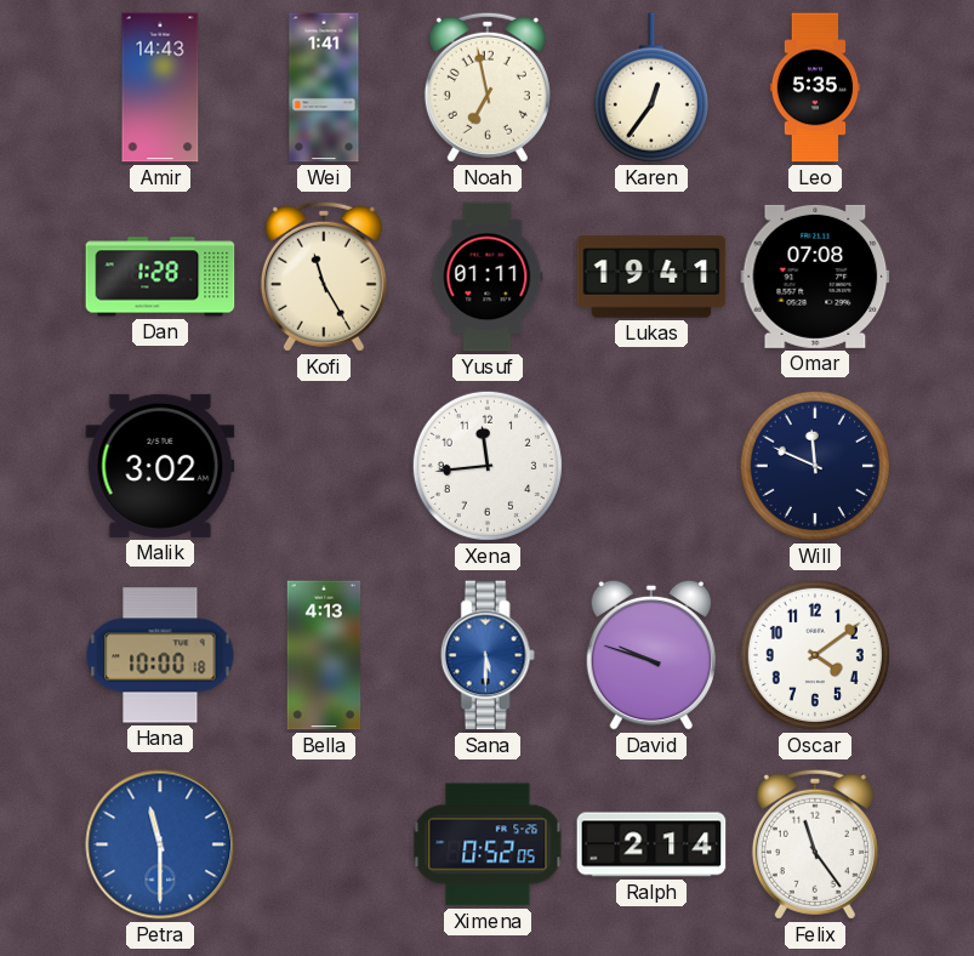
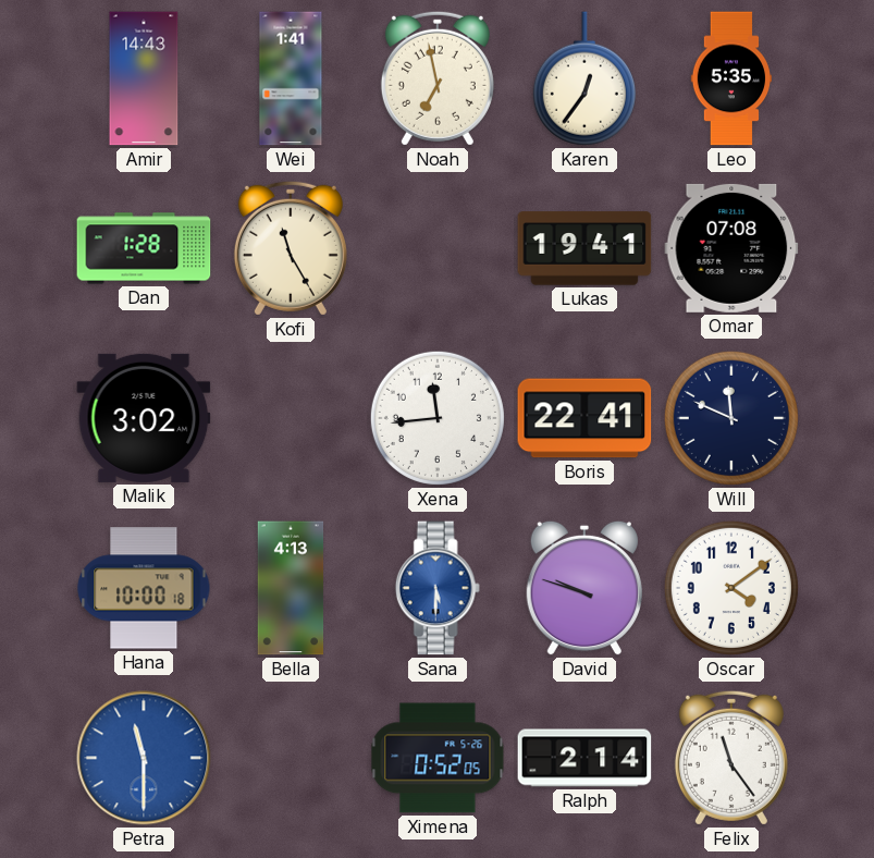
Yusuf: 01:11 -> none (488, 277)
Boris: none -> 22:41 (584, 418)
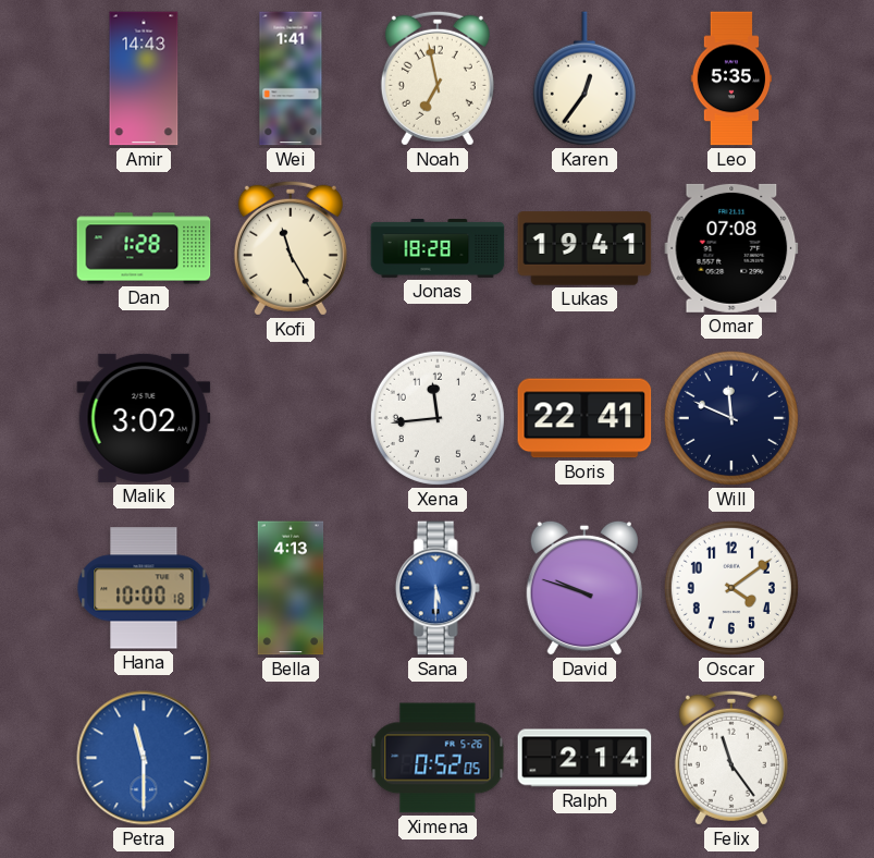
Jonas: none -> 18:28 (438, 249)
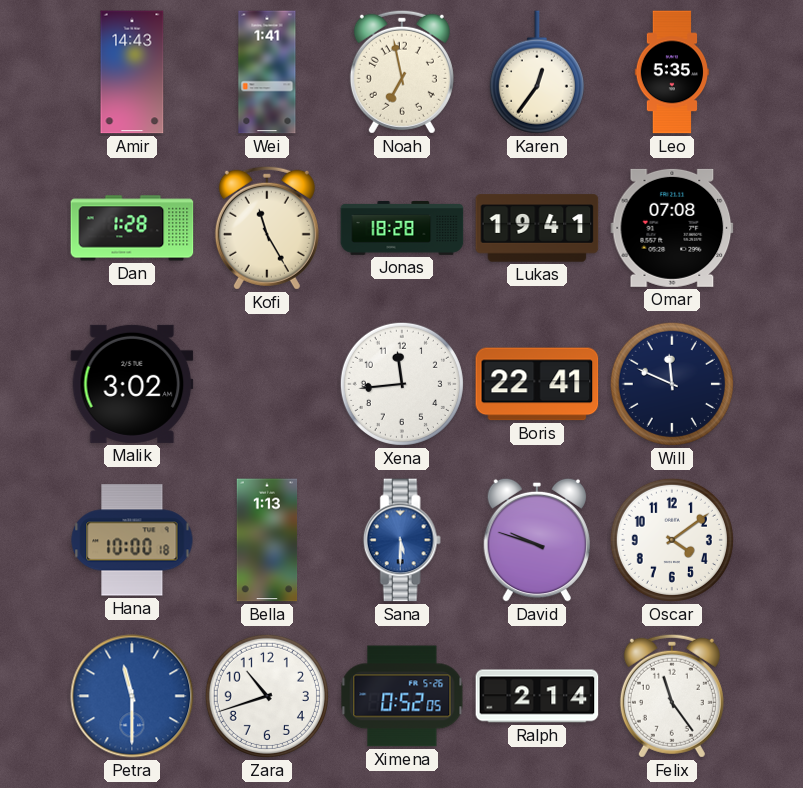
Bella: 4:13 -> 1:13 (267, 540)
Zara: none -> 10:42 (267, 696)
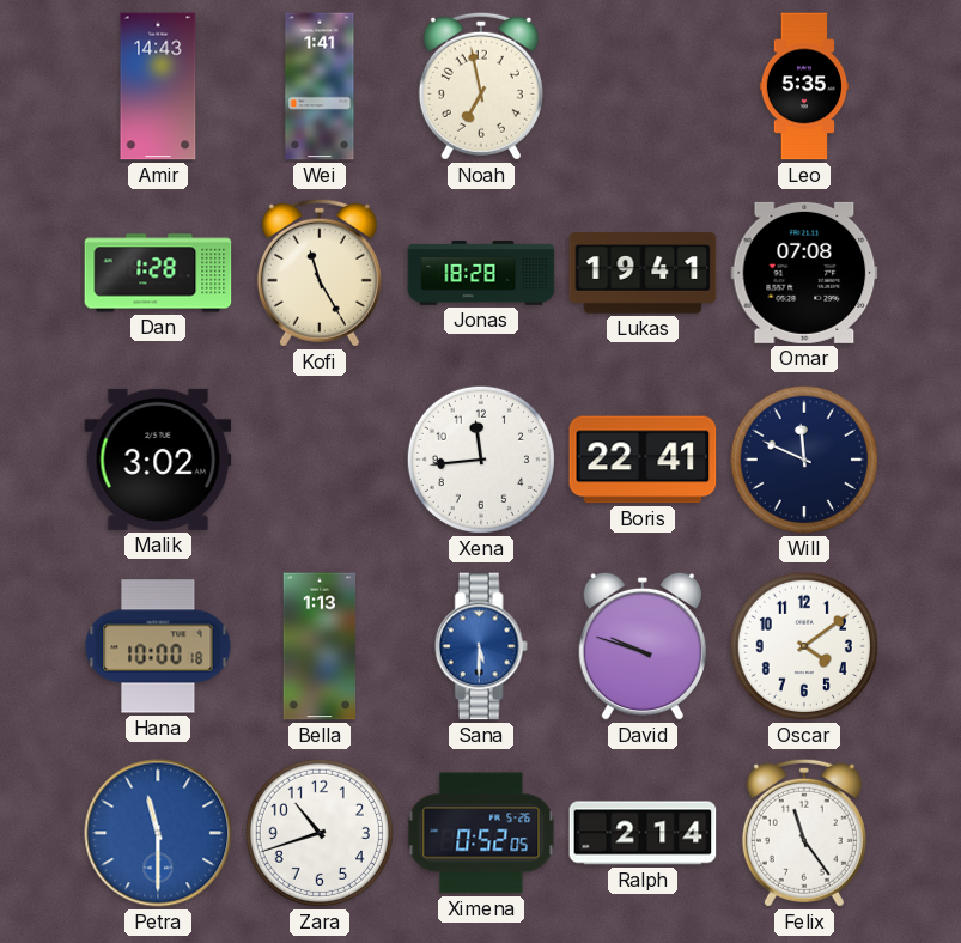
Karen: 12:36 -> none (537, 72)
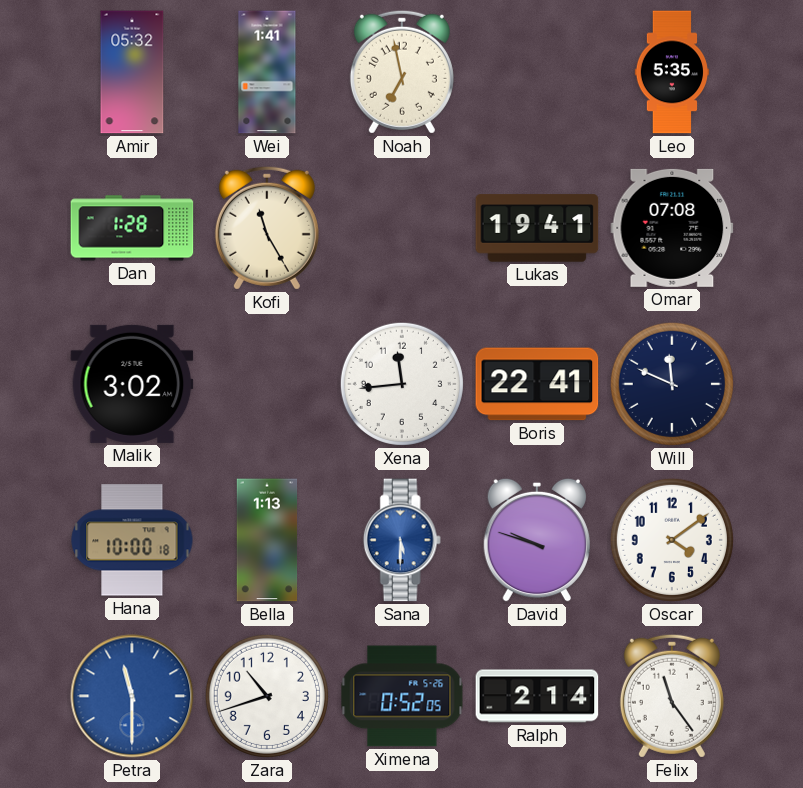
Amir: 14:43 -> 05:32 (132, 72)
Jonas: 18:28 -> none (481, 274)
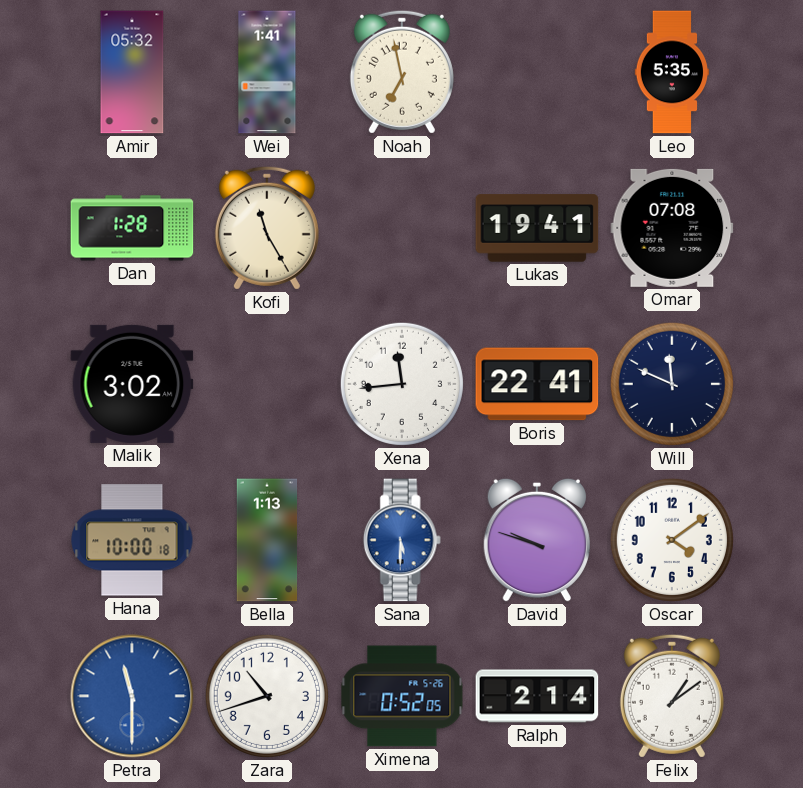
Felix: 11:24 -> 1:09 (672, 696)
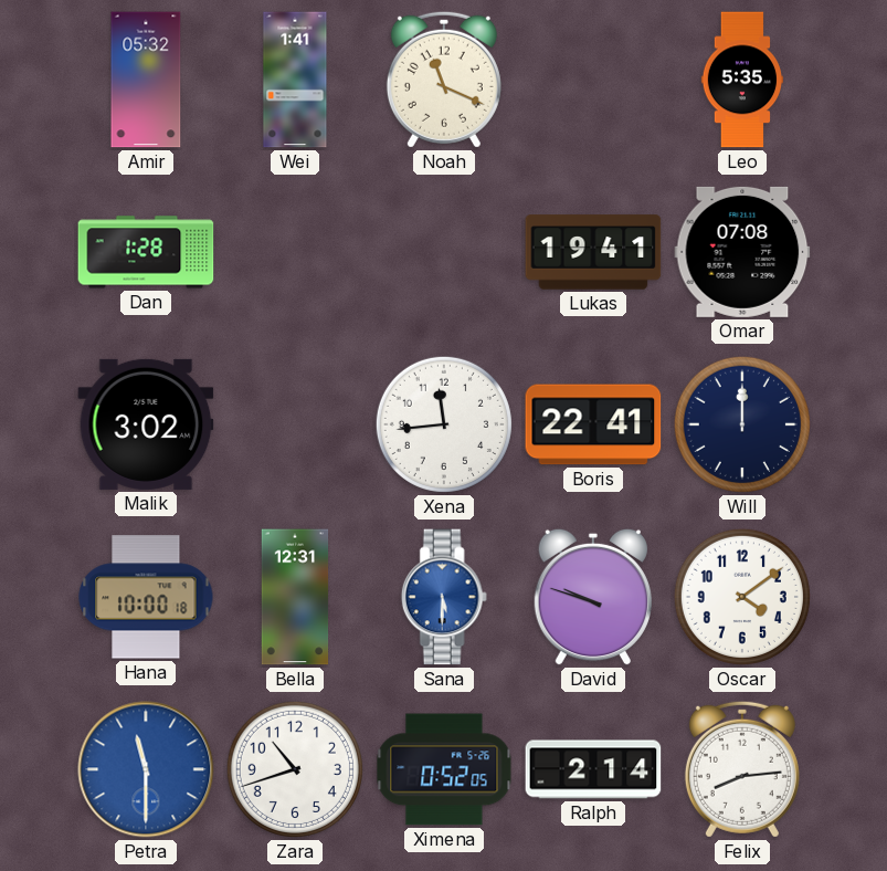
Noah: 6:58 -> 11:19 (444, 80)
Kofi: 11:25 -> none (267, 228)
Will: 11:49 -> 12:00 (742, 424)
Bella: 1:13 -> 12:31 (295, 597)
Felix: 1:09 -> 8:14 (742, 769)
